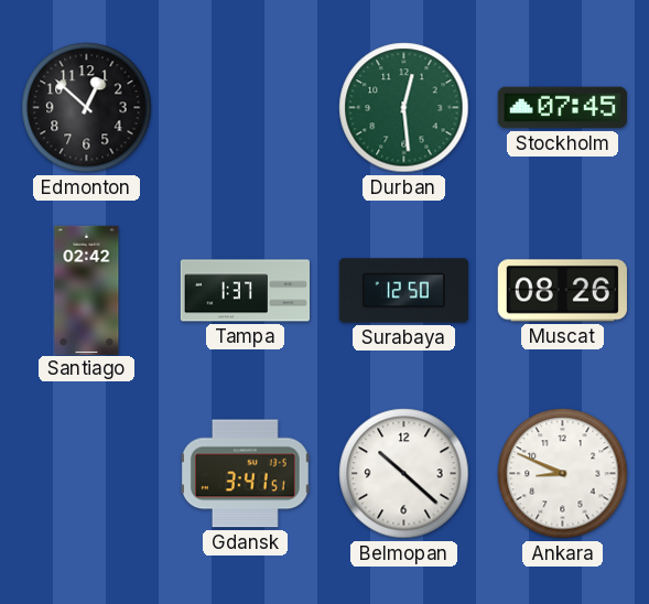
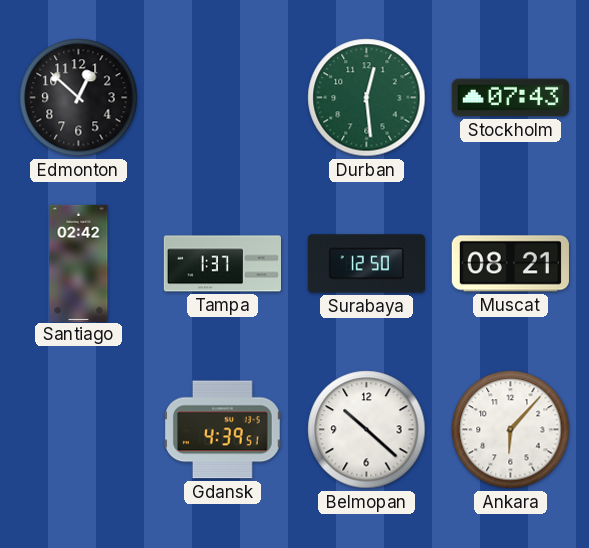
Stockholm: 07:45 -> 07:43 (510, 98)
Muscat: 08:26 -> 08:21 (510, 264)
Gdansk: 3:41 -> 4:39 (222, 430)
Ankara: 8:49 -> 6:07 (511, 430)
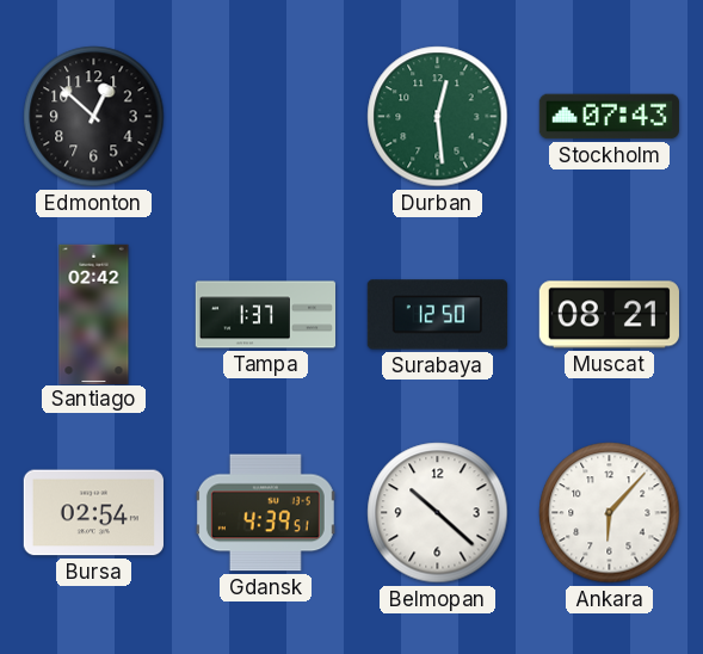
Bursa: none -> 02:54 (93, 513)
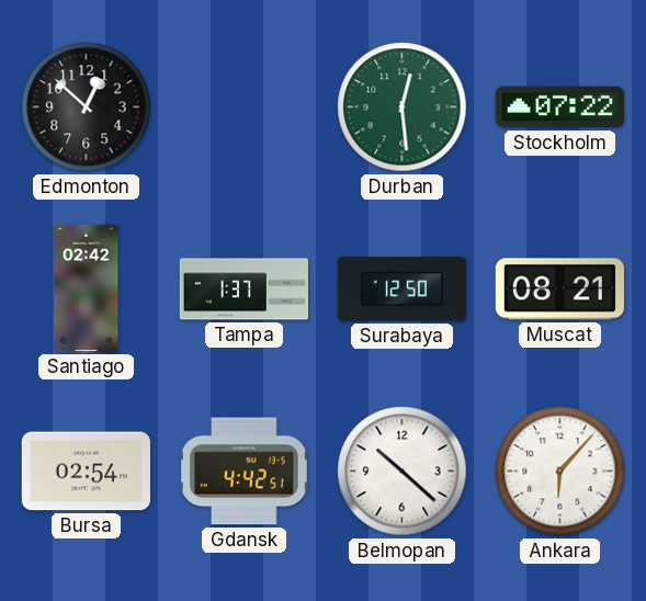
Stockholm: 07:43 -> 07:22 (559, 107)
Gdansk: 4:39 -> 4:42 (243, 472)
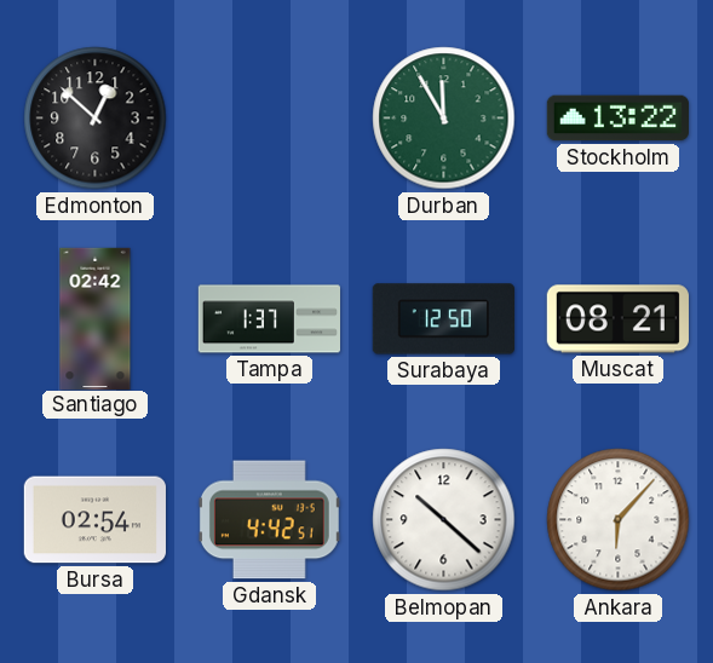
Durban: 12:29 -> 11:55 (444, 119)
Stockholm: 07:22 -> 13:22 (617, 119)
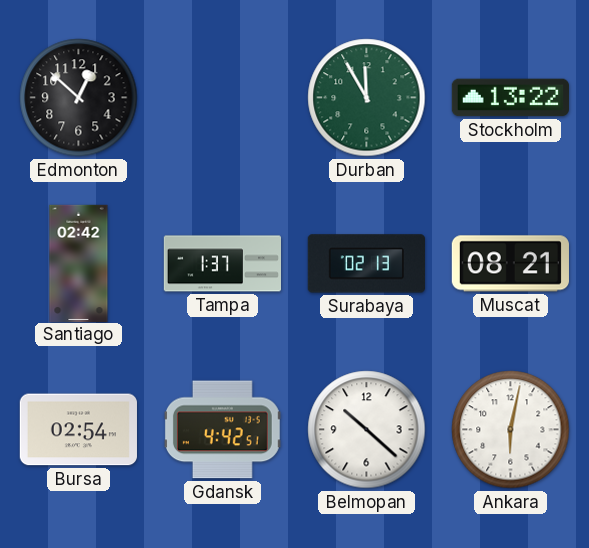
Surabaya: 12:50 -> 02:13 (366, 264)
Ankara: 6:07 -> 6:02 (511, 430)
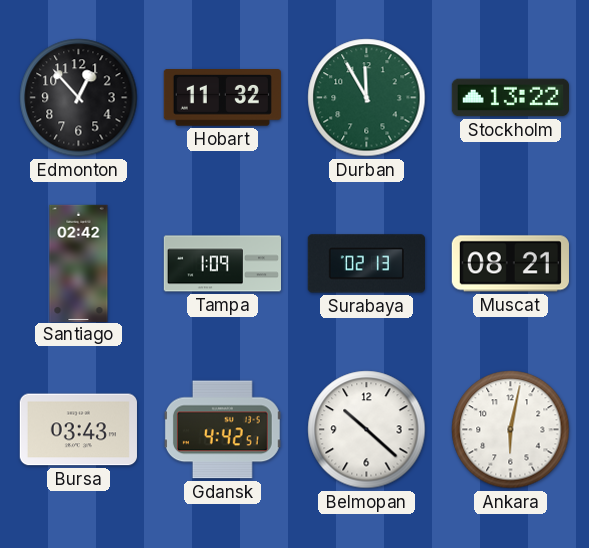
Edmonton: 12:52 -> 12:53 (79, 98)
Hobart: none -> 11:32 (222, 98)
Tampa: 1:37 -> 1:09 (222, 264)
Bursa: 02:54 -> 03:43 (78, 430)
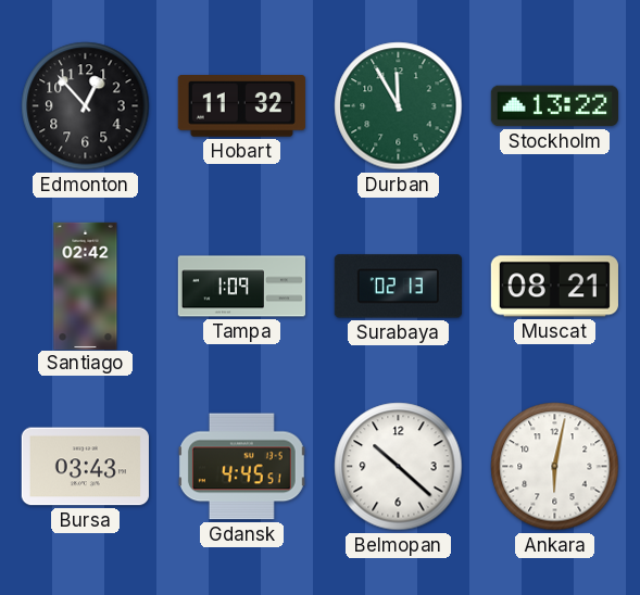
Gdansk: 4:42 -> 4:45 (241, 467)
